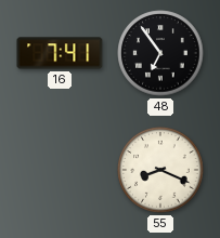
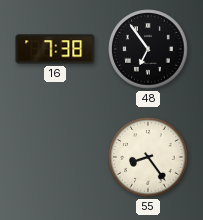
16: 7:41 -> 7:38 (55, 49)
55: 8:19 -> 8:24 (148, 157)
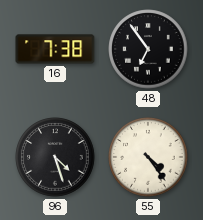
96: none -> 4:27 (55, 157)
55: 8:24 -> 4:24 (148, 157)
